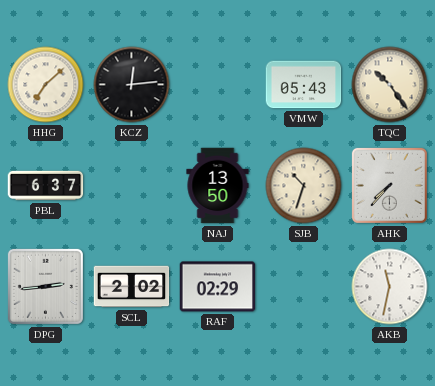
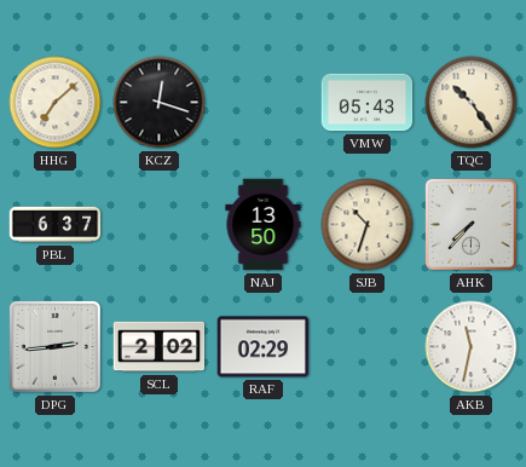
KCZ: 12:14 -> 12:18 (160, 103)
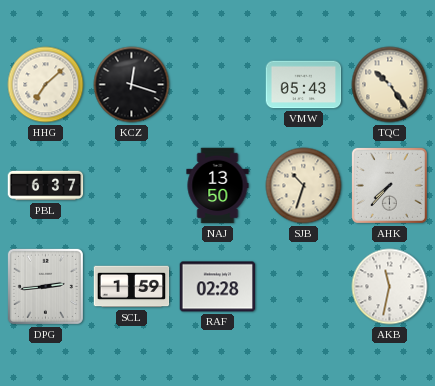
SCL: 2:02 -> 1:59 (132, 287)
RAF: 02:29 -> 02:28 (218, 287)
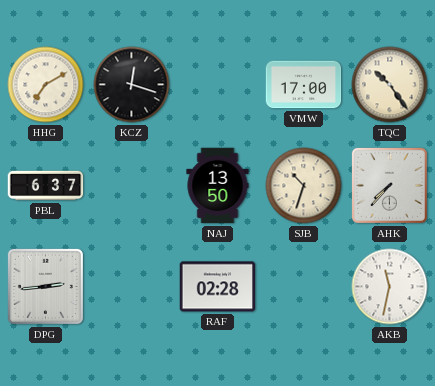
HHG: 7:08 -> 7:10 (46, 85)
VMW: 05:43 -> 17:00 (304, 85)
SCL: 1:59 -> none (132, 287)
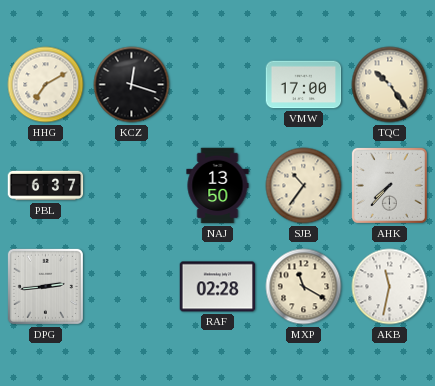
SJB: 10:33 -> 10:36 (304, 186)
MXP: none -> 11:20 (304, 287)
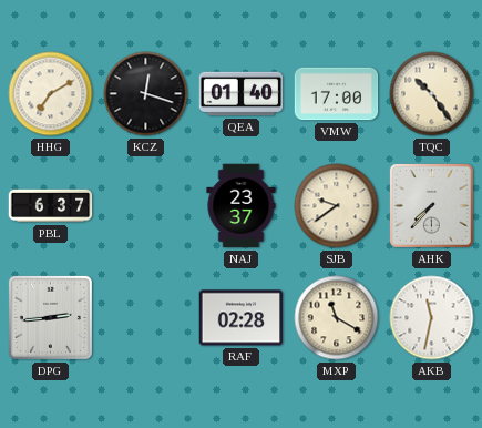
QEA: none -> 01:40 (242, 94)
NAJ: 13:50 -> 23:37 (242, 206)
SJB: 10:36 -> 9:39 (337, 206)
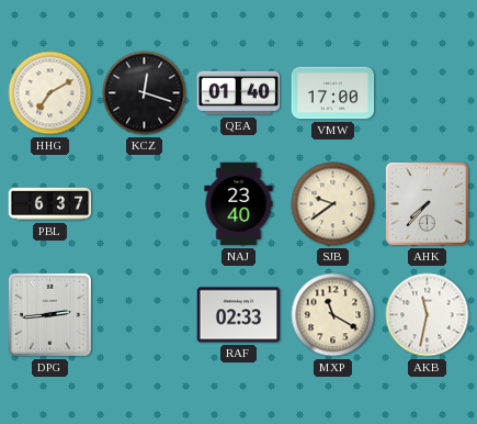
TQC: 10:24 -> none (432, 94)
NAJ: 23:37 -> 23:40 (239, 204)
RAF: 02:28 -> 02:33 (239, 315)
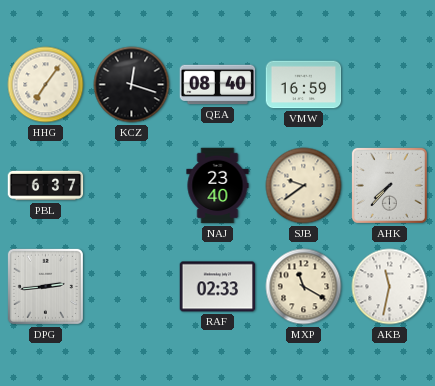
HHG: 7:10 -> 7:06 (46, 85)
QEA: 01:40 -> 08:40 (218, 85)
VMW: 17:00 -> 16:59 (304, 85)
